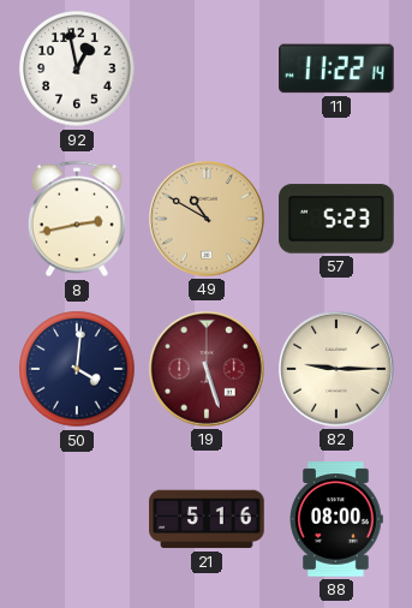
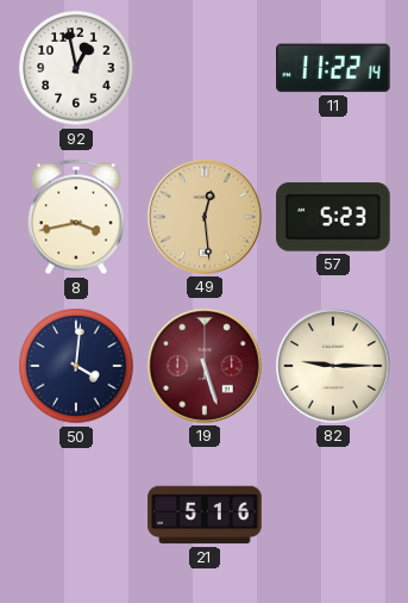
8: 2:43 -> 3:43 (76, 217)
49: 10:50 -> 12:29 (206, 218)
88: 08:00 -> none (336, 519)
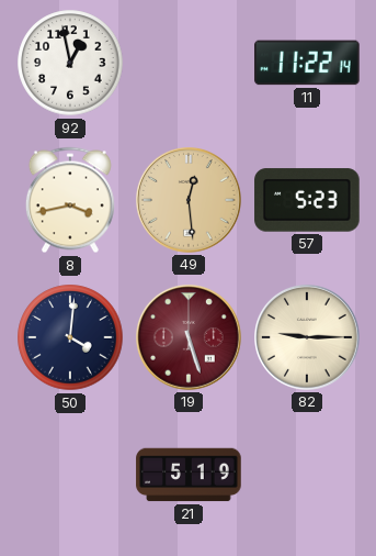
21: 5:16 -> 5:19 (189, 475)
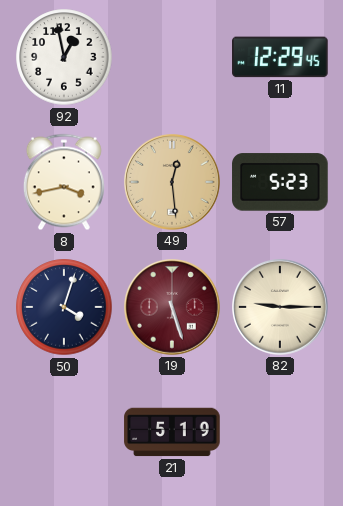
11: 11:22 -> 12:29 (280, 57)
50: 4:01 -> 4:03 (64, 307)
